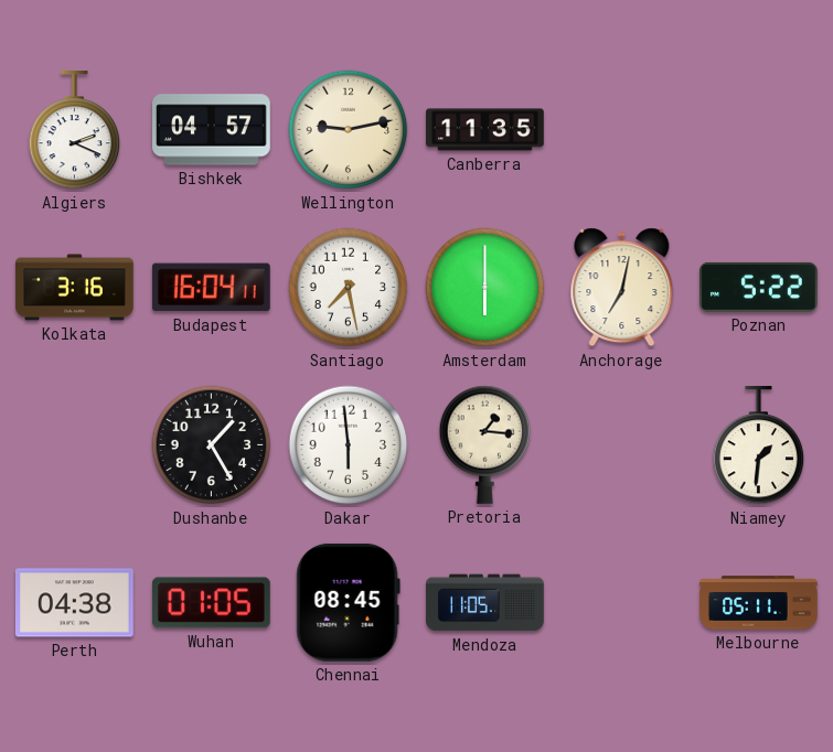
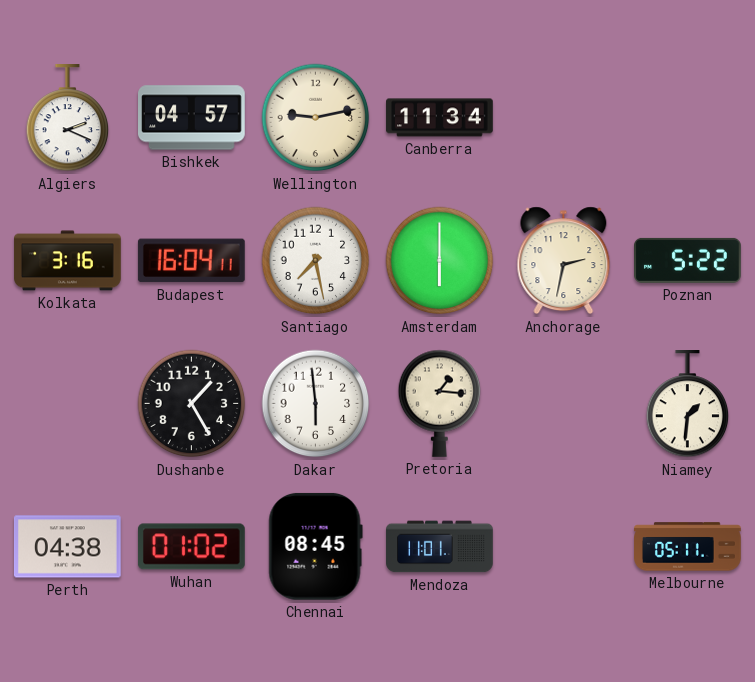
Canberra: 11:35 -> 11:34 (440, 118)
Anchorage: 7:02 -> 2:32 (564, 261)
Wuhan: 01:05 -> 01:02 (191, 547)
Mendoza: 11:05 -> 11:01 (440, 547)
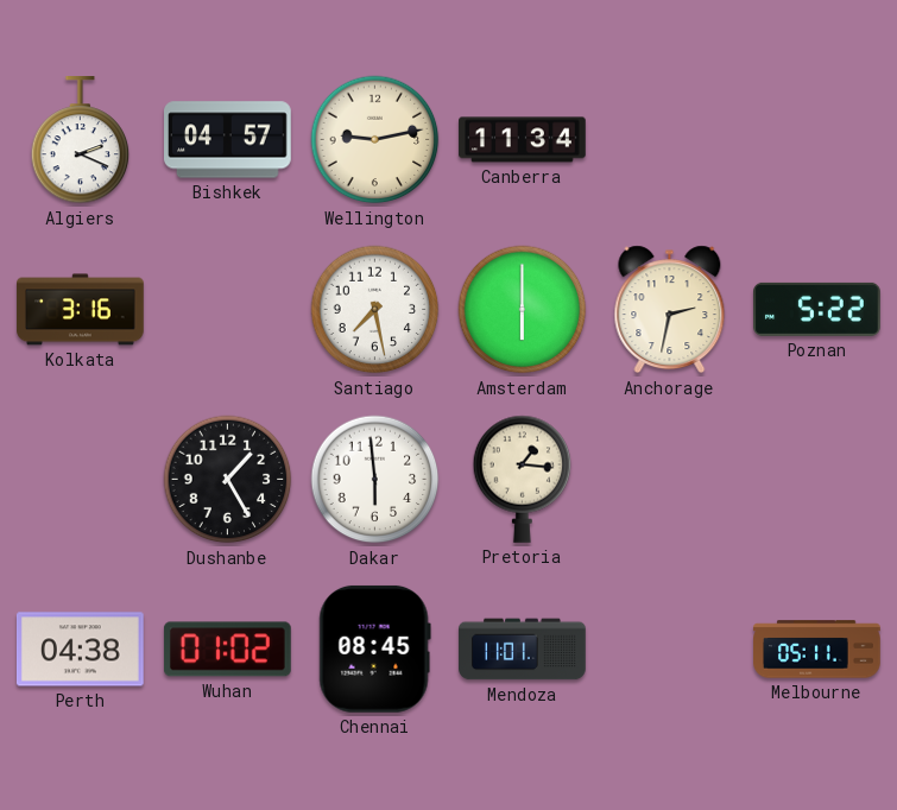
Budapest: 16:04 -> none (191, 261)
Niamey: 1:31 -> none (688, 405)
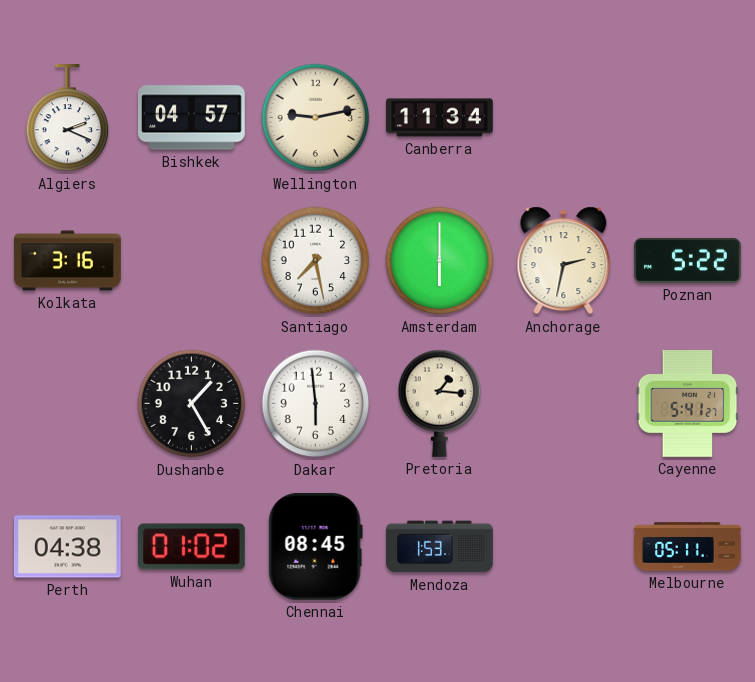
Cayenne: none -> 5:41 (688, 404)
Mendoza: 11:01 -> 1:53 (440, 547)
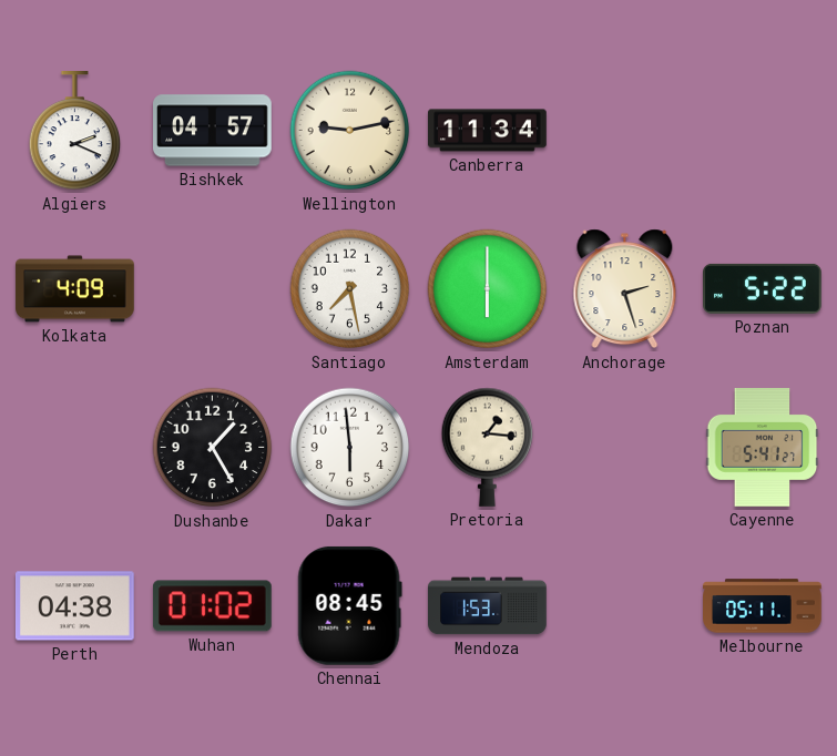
Kolkata: 3:16 -> 4:09 (75, 289)
Anchorage: 2:32 -> 2:27 (625, 289)
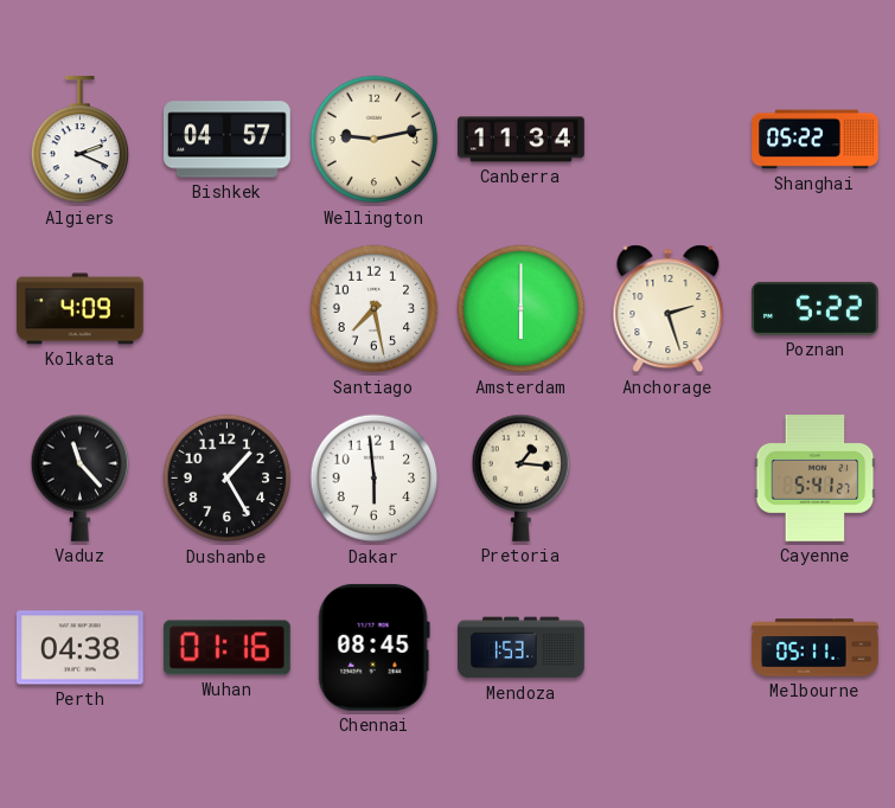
Shanghai: none -> 05:22 (816, 140)
Vaduz: none -> 11:23 (81, 477)
Wuhan: 01:02 -> 01:16 (226, 648)
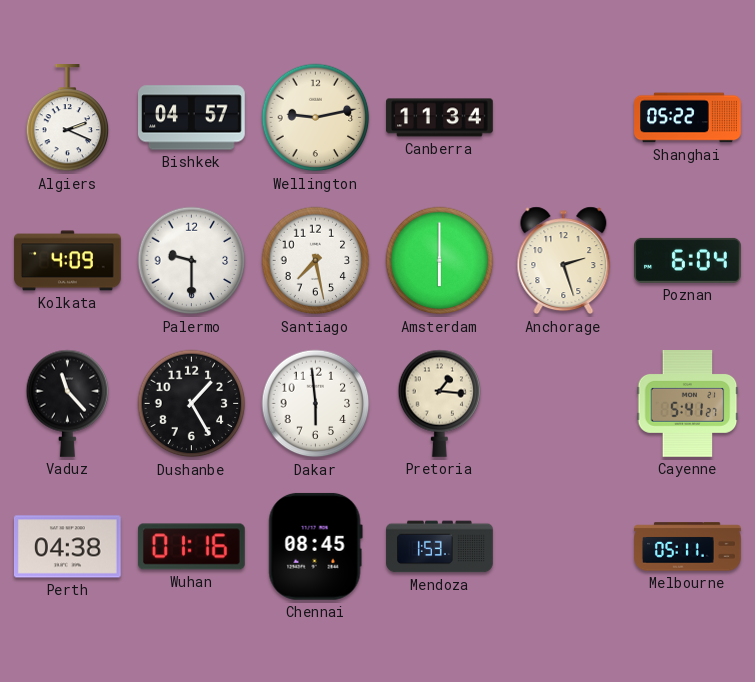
Palermo: none -> 9:30 (192, 261)
Poznan: 5:22 -> 6:04 (688, 260)
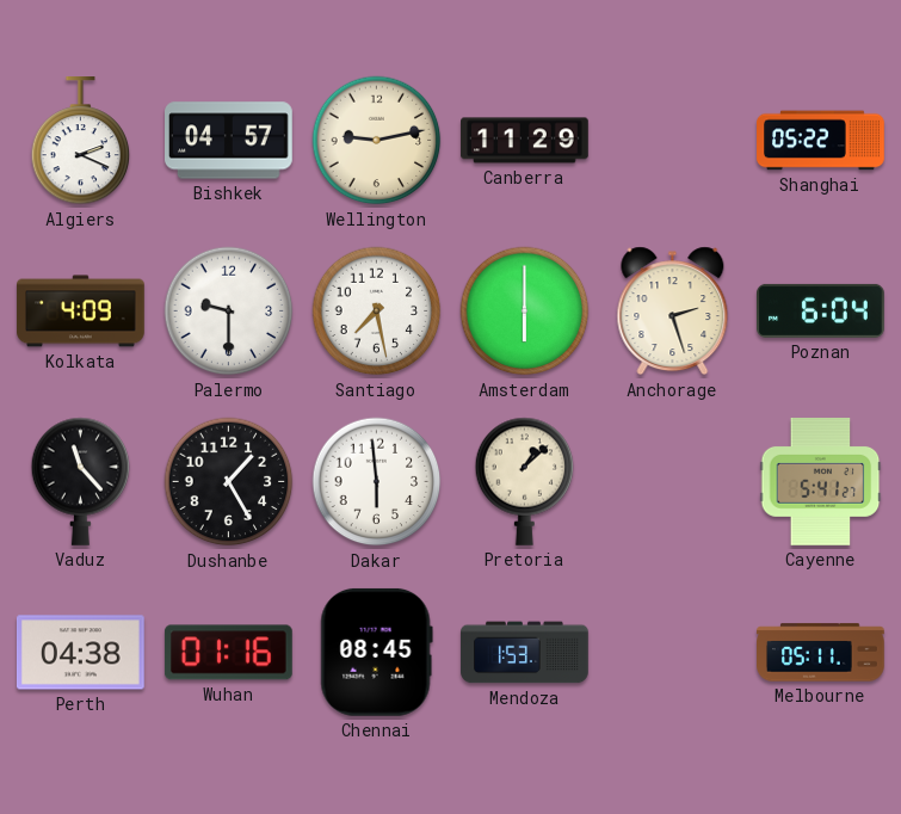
Canberra: 11:34 -> 11:29 (525, 141)
Pretoria: 1:16 -> 1:08 (525, 481)
